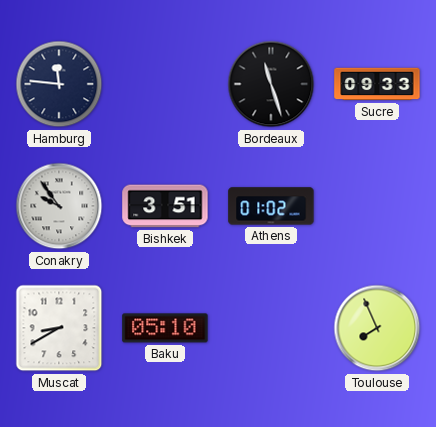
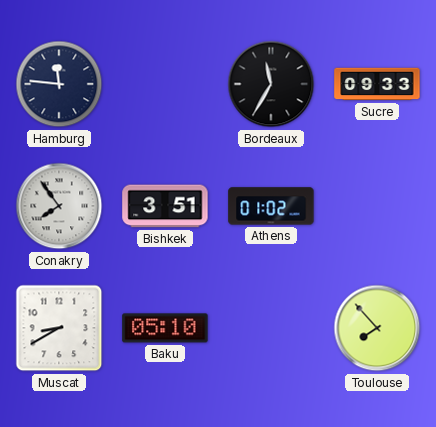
Bordeaux: 11:27 -> 11:35 (271, 84)
Conakry: 9:54 -> 7:54 (59, 206)
Toulouse: 7:56 -> 7:53 (377, 328)
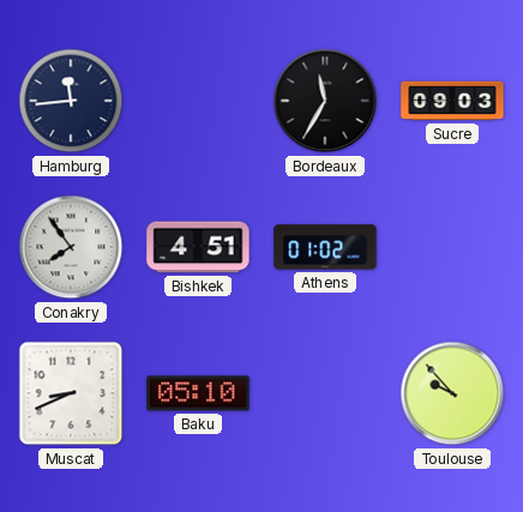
Hamburg: 11:46 -> 11:44 (71, 101)
Sucre: 09:33 -> 09:03 (452, 101)
Bishkek: 3:51 -> 4:51 (198, 247)
Muscat: 8:40 -> 8:41 (71, 393)
Toulouse: 7:53 -> 9:53 (452, 393)
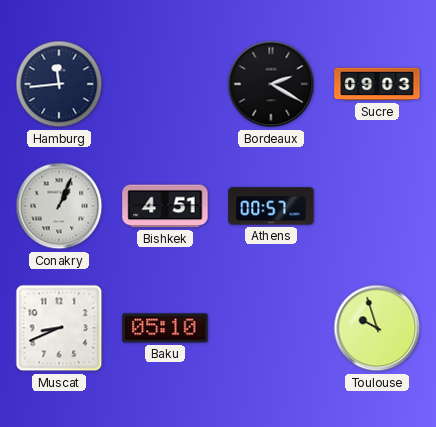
Bordeaux: 11:35 -> 2:20 (271, 84)
Conakry: 7:54 -> 1:04 (59, 206)
Athens: 01:02 -> 00:57 (271, 206)
Toulouse: 9:53 -> 9:57 (377, 328)
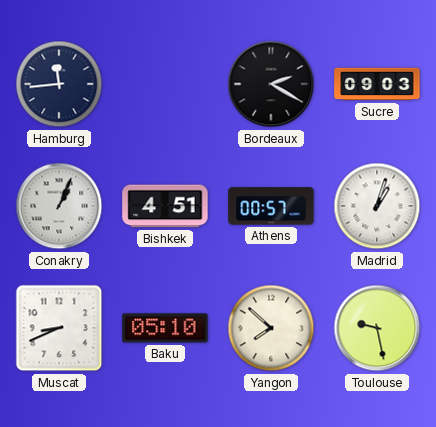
Madrid: none -> 1:03 (377, 206)
Yangon: none -> 7:52 (271, 328)
Toulouse: 9:57 -> 9:28 (377, 328)
